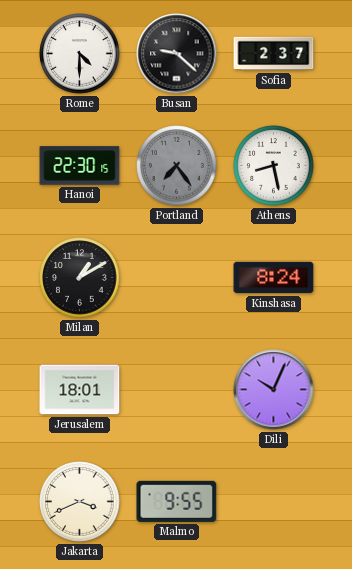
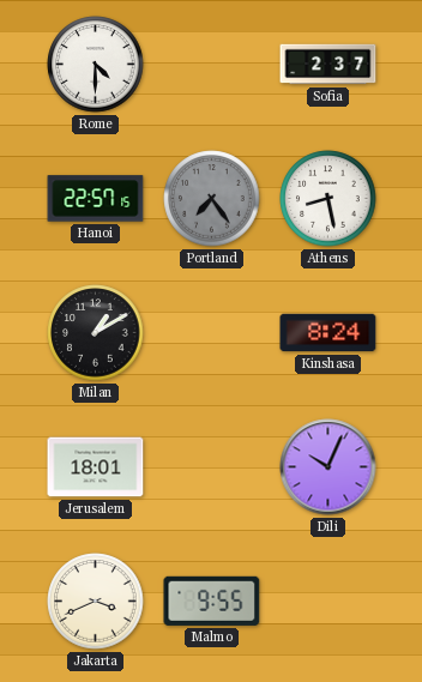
Busan: 9:22 -> none (177, 54)
Hanoi: 22:30 -> 22:57 (96, 199)
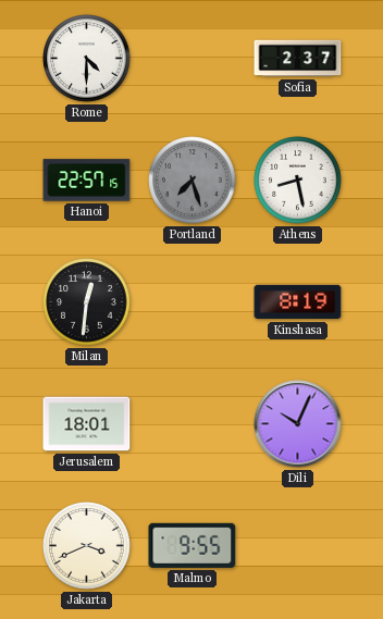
Portland: 7:24 -> 7:27 (193, 181)
Milan: 1:10 -> 12:31 (87, 302)
Kinshasa: 8:24 -> 8:19 (298, 302)
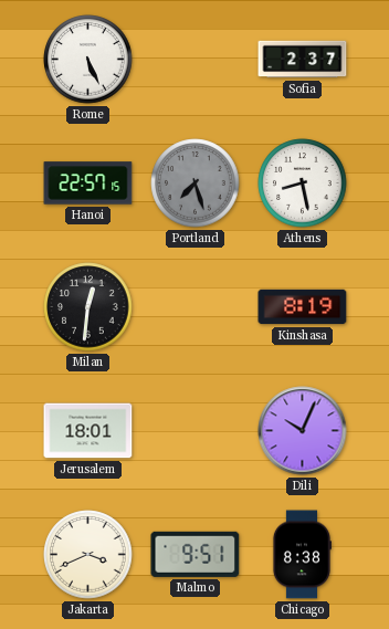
Rome: 4:30 -> 5:26 (88, 60)
Malmo: 9:55 -> 9:51 (196, 554)
Chicago: none -> 8:38 (301, 555)
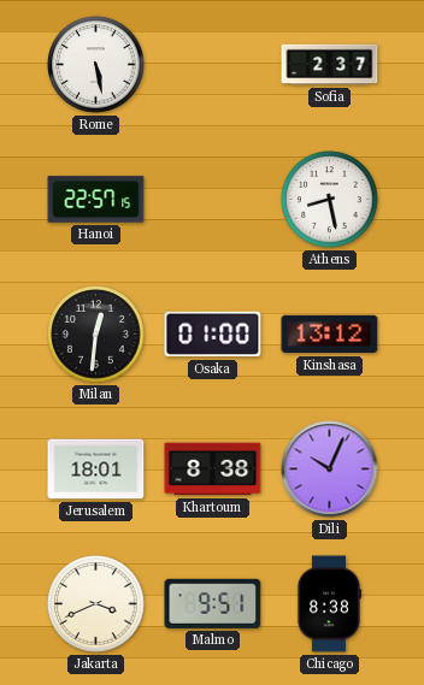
Rome: 5:26 -> 5:28 (96, 65)
Portland: 7:27 -> none (196, 184)
Osaka: none -> 01:00 (213, 335)
Kinshasa: 8:19 -> 13:12 (330, 335)
Khartoum: none -> 8:38 (213, 470)
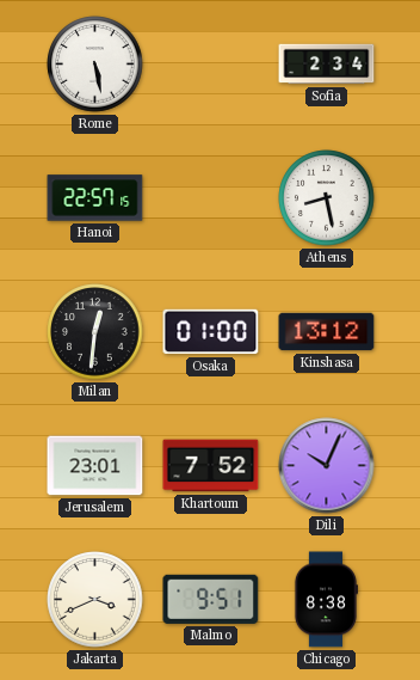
Sofia: 2:37 -> 2:34 (327, 65)
Jerusalem: 18:01 -> 23:01 (95, 466)
Khartoum: 8:38 -> 7:52 (211, 466)
